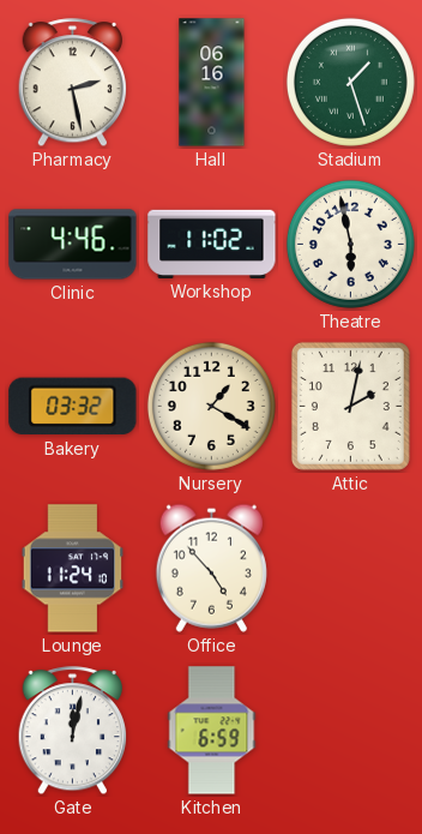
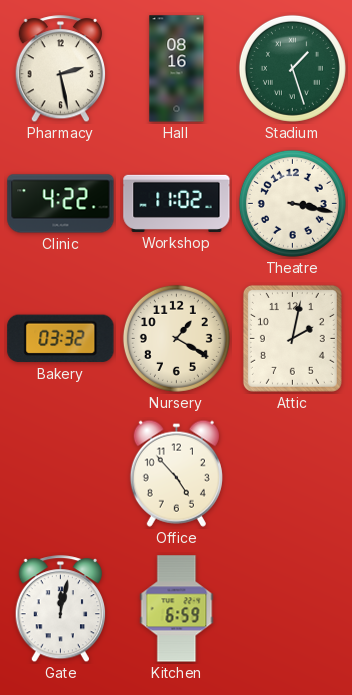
Hall: 06:16 -> 08:16 (177, 69)
Clinic: 4:46 -> 4:22 (61, 204)
Theatre: 5:58 -> 3:17 (292, 203)
Lounge: 11:24 -> none (73, 569)
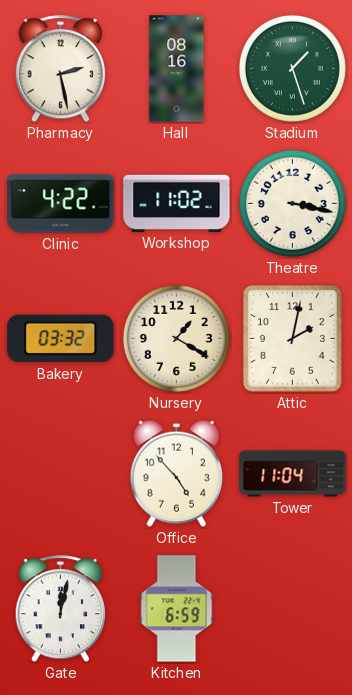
Tower: none -> 11:04 (293, 474)
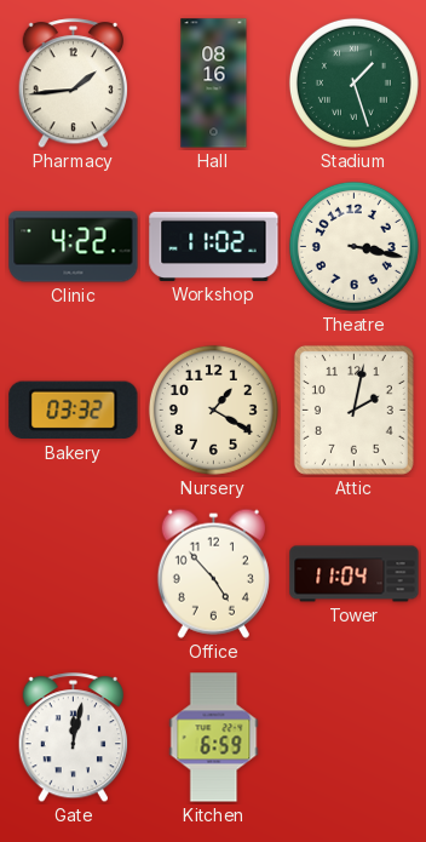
Pharmacy: 2:28 -> 1:44 (74, 84)
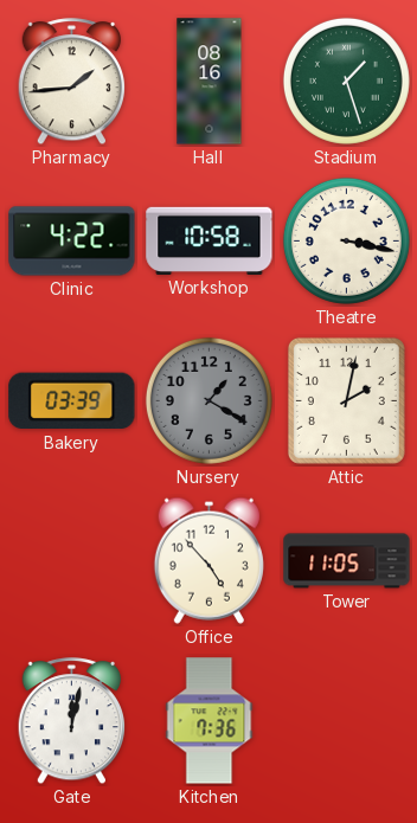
Workshop: 11:02 -> 10:58 (210, 240)
Bakery: 03:32 -> 03:39 (72, 401)
Nursery dial: cream -> grey (208, 400)
Tower: 11:04 -> 11:05 (347, 561)
Kitchen: 6:59 -> 7:36 (210, 721)
